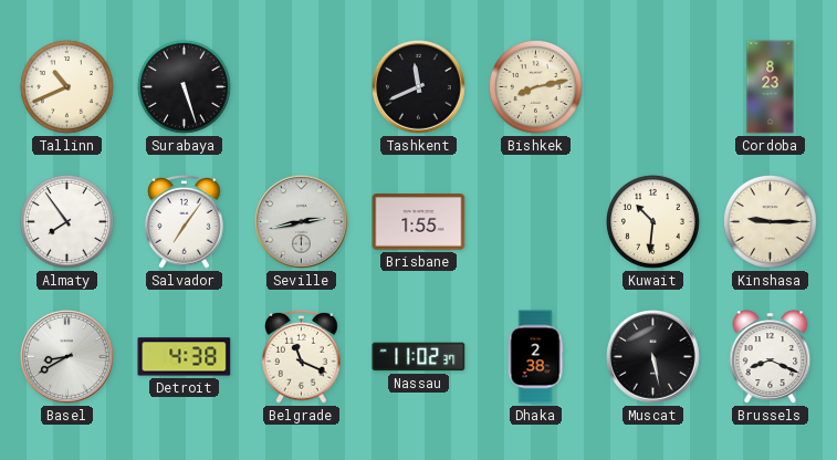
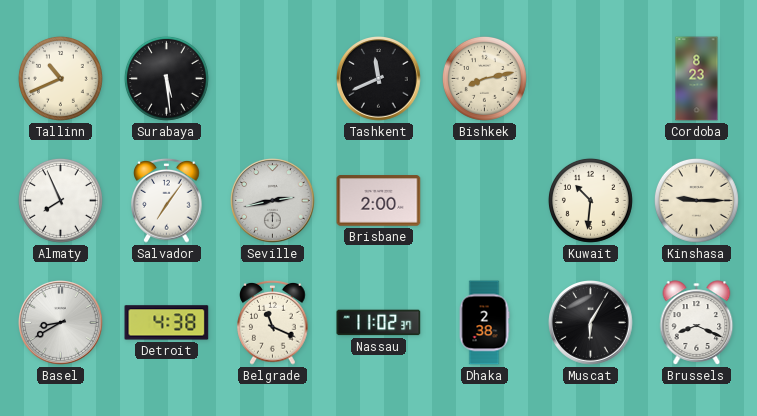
Surabaya: 5:27 -> 5:29 (166, 78)
Almaty: 7:54 -> 7:56 (60, 200)
Brisbane: 1:55 -> 2:00 (379, 201)
Muscat: 5:28 -> 6:05 (591, 323)
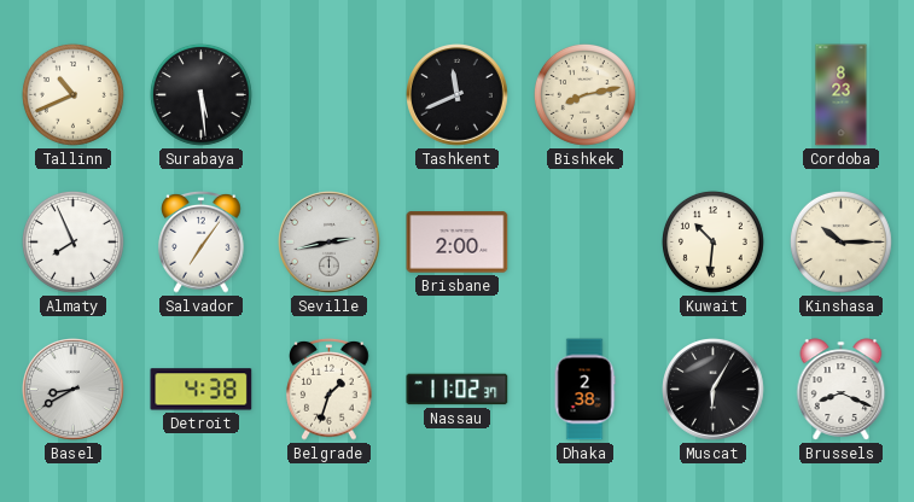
Kinshasa: 9:15 -> 10:15 (840, 241)
Belgrade: 11:19 -> 1:33 (330, 389)
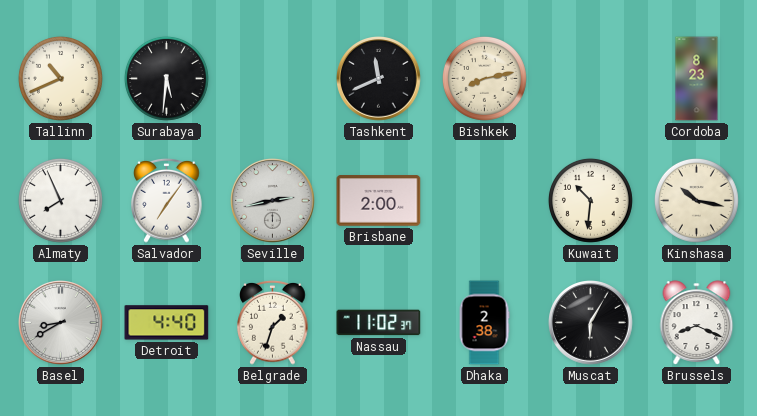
Surabaya: 5:29 -> 5:31 (166, 78)
Kinshasa: 10:15 -> 10:17 (696, 200)
Detroit: 4:38 -> 4:40 (167, 323)
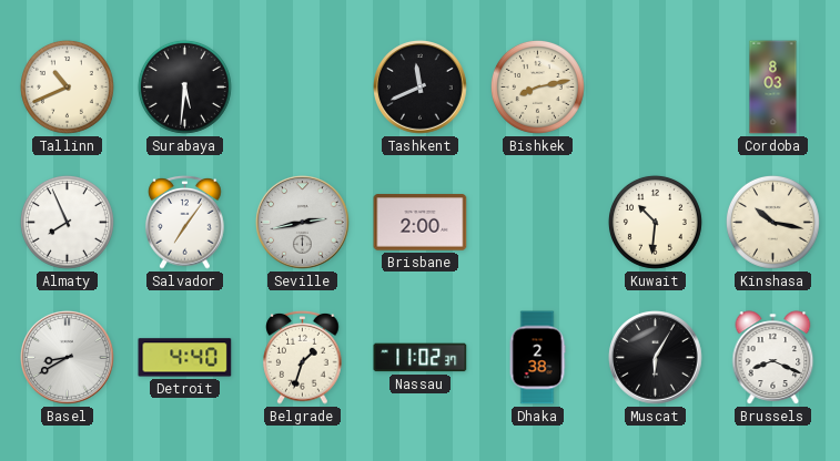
Cordoba: 8:23 -> 8:03 (773, 88)
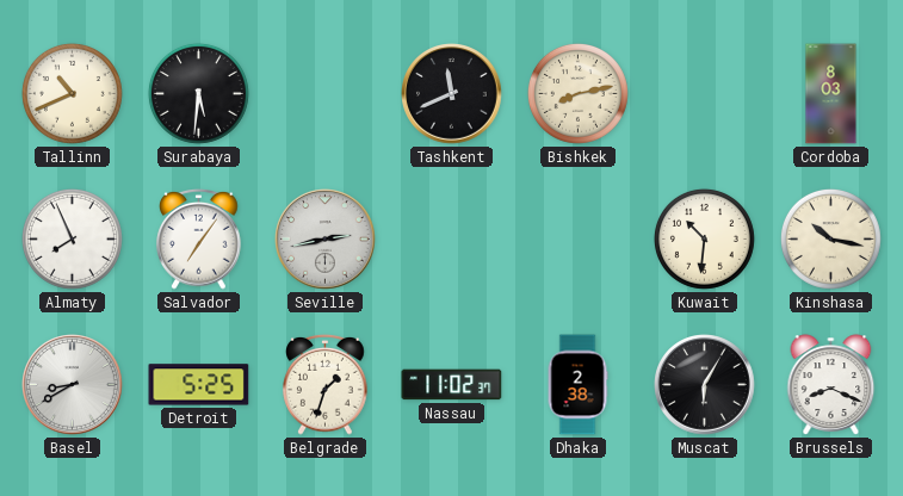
Brisbane: 2:00 -> none (421, 223)
Detroit: 4:40 -> 5:25 (199, 385)
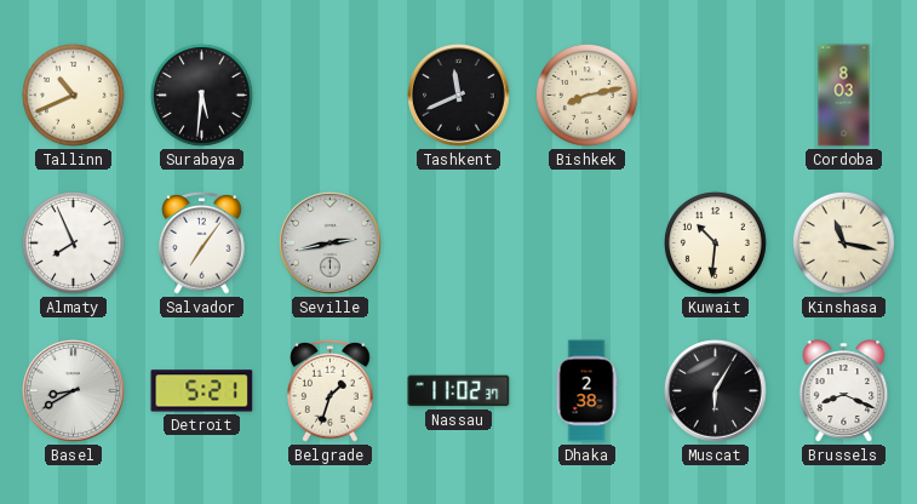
Kinshasa: 10:17 -> 11:17 (843, 242)
Detroit: 5:25 -> 5:21 (202, 391)
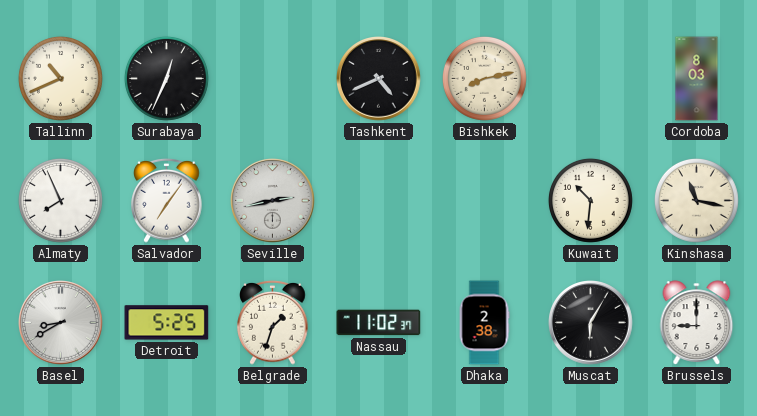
Surabaya: 5:31 -> 12:34 (166, 78)
Tashkent: 11:41 -> 4:41 (379, 79)
Detroit: 5:21 -> 5:25 (167, 323)
Brussels: 8:19 -> 9:00 (697, 323)
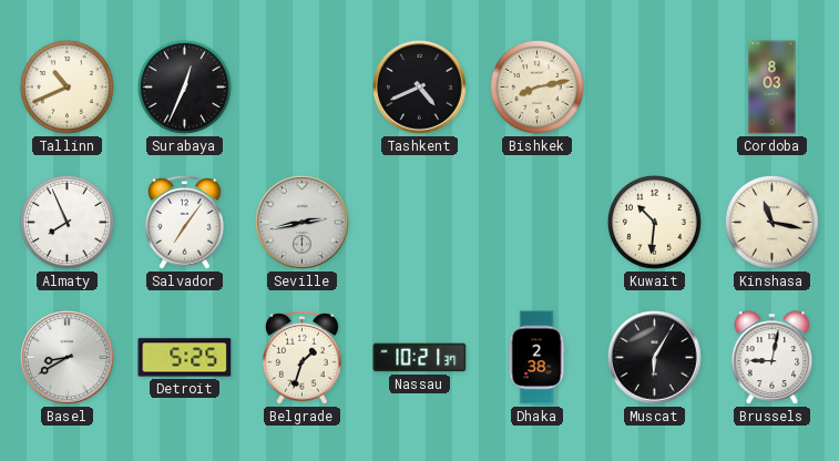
Nassau: 11:02 -> 10:21 (420, 358)
Brussels: 9:00 -> 9:02 (773, 358)
